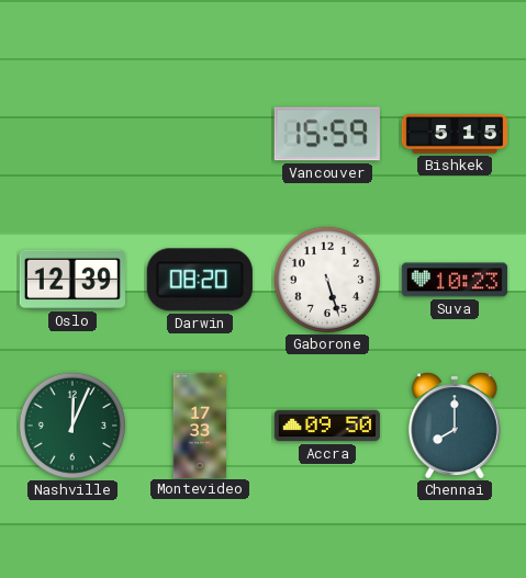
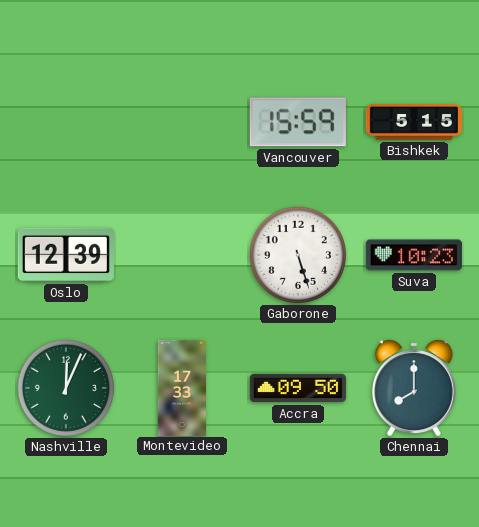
Darwin: 08:20 -> none (200, 280)
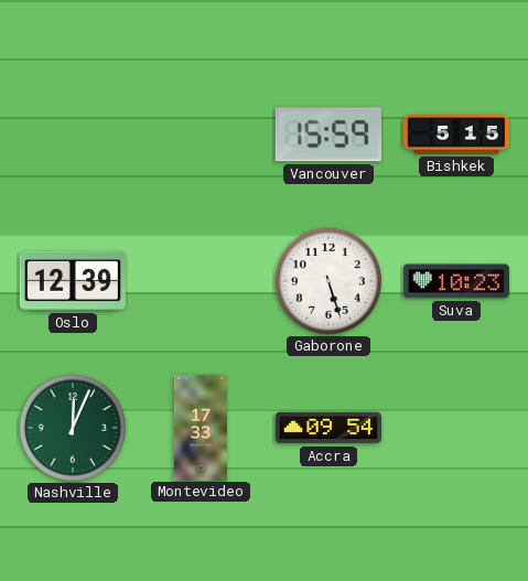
Accra: 09:50 -> 09:54 (328, 428)
Chennai: 8:00 -> none (414, 388)
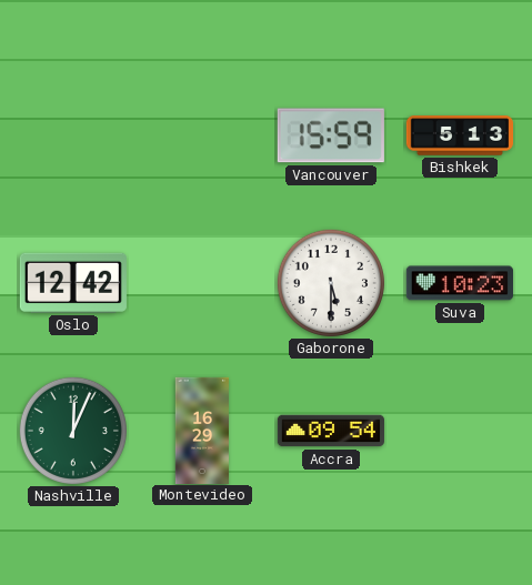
Bishkek: 5:15 -> 5:13 (459, 135)
Oslo: 12:39 -> 12:42 (73, 283)
Gaborone: 5:27 -> 5:30 (331, 283)
Montevideo: 17:33 -> 16:29 (201, 430)
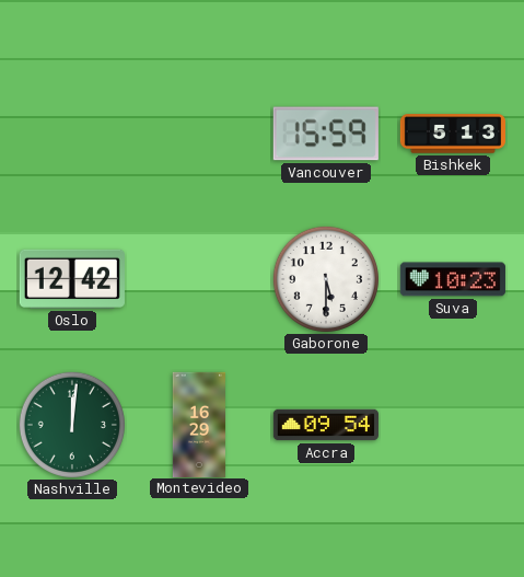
Nashville: 12:04 -> 12:01 (72, 425)
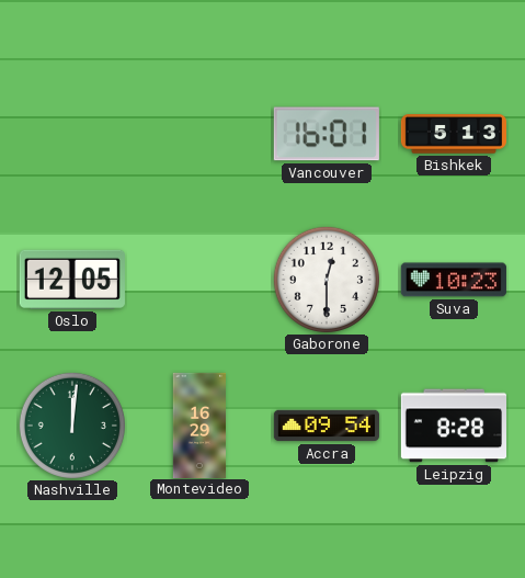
Vancouver: 15:59 -> 16:01 (327, 134)
Oslo: 12:42 -> 12:05 (72, 280)
Gaborone: 5:30 -> 12:30 (327, 280)
Leipzig: none -> 8:28 (453, 426)
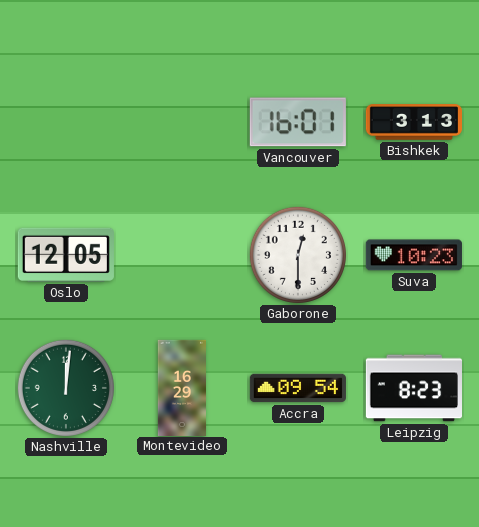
Bishkek: 5:13 -> 3:13 (413, 122)
Leipzig: 8:28 -> 8:23 (413, 388)
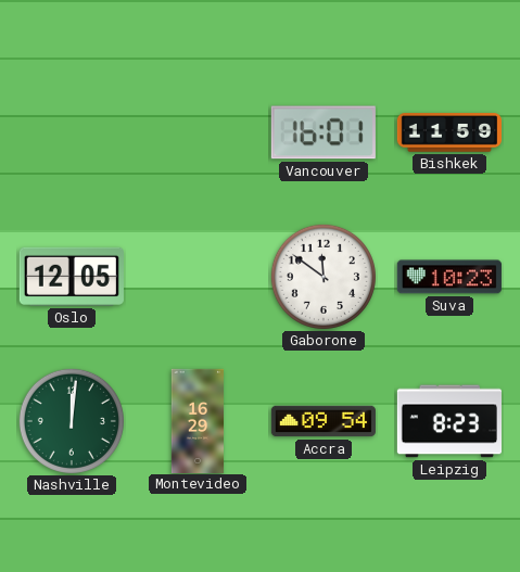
Bishkek: 3:13 -> 11:59 (448, 132)
Gaborone: 12:30 -> 11:51 (324, 277)
